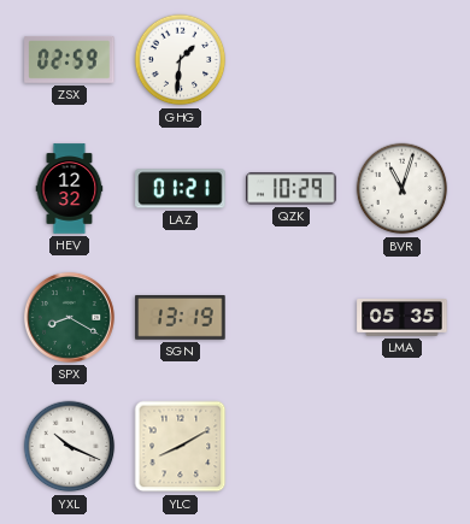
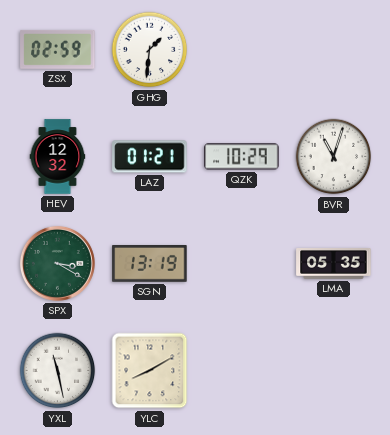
SPX: 8:20 -> 3:20 (57, 263)
YXL: 10:19 -> 11:28 (58, 371)
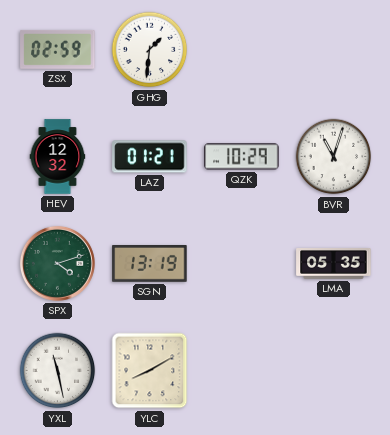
SPX: 3:20 -> 4:12 (57, 263)
